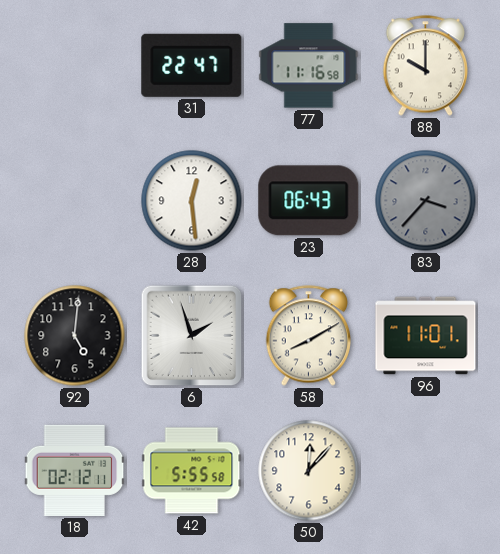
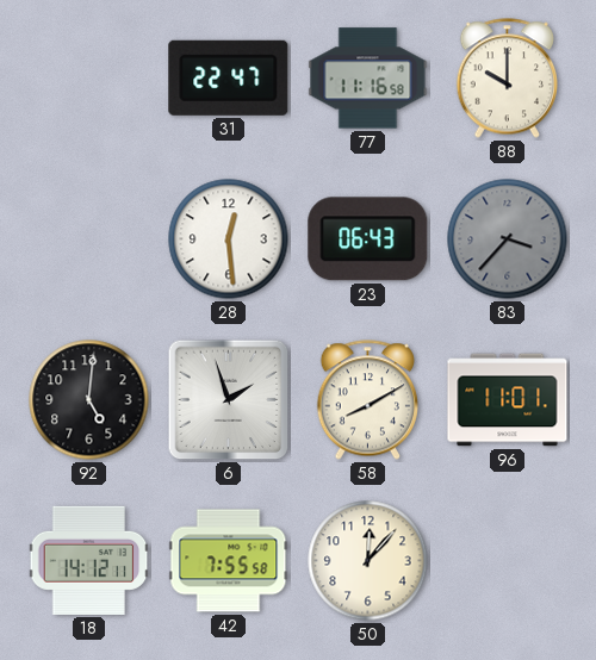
18: 02:12 -> 14:12 (89, 560)
42: 5:55 -> 7:55 (229, 561)
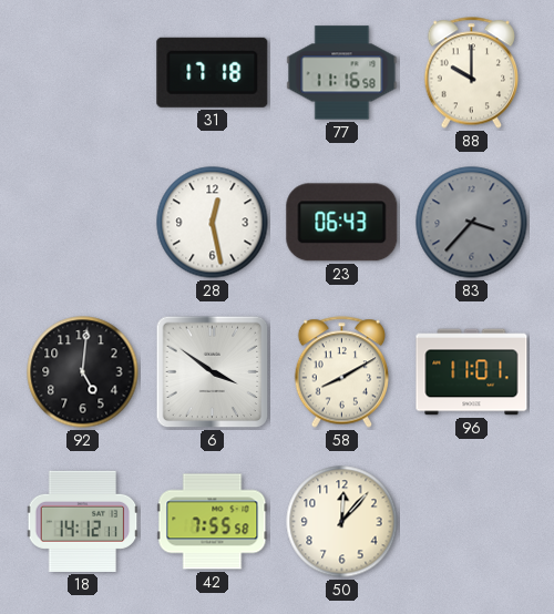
31: 22:47 -> 17:18 (213, 72)
28: 12:29 -> 12:28 (213, 223)
6: 1:57 -> 3:51 (213, 372)
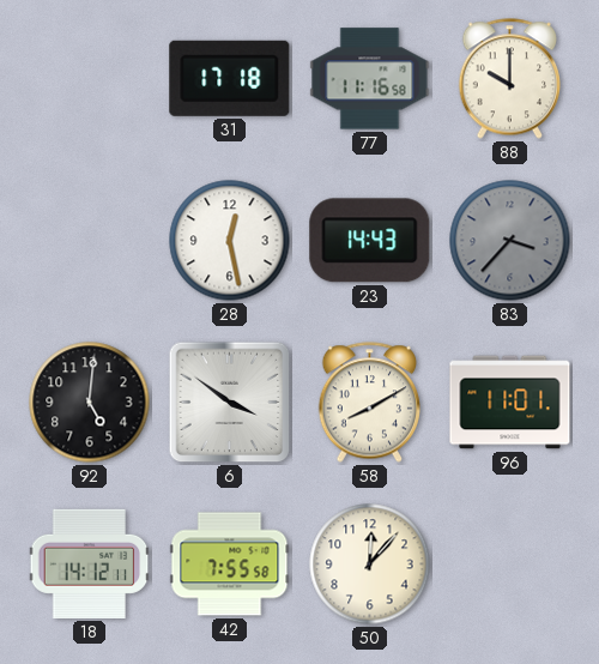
23: 06:43 -> 14:43 (370, 241)
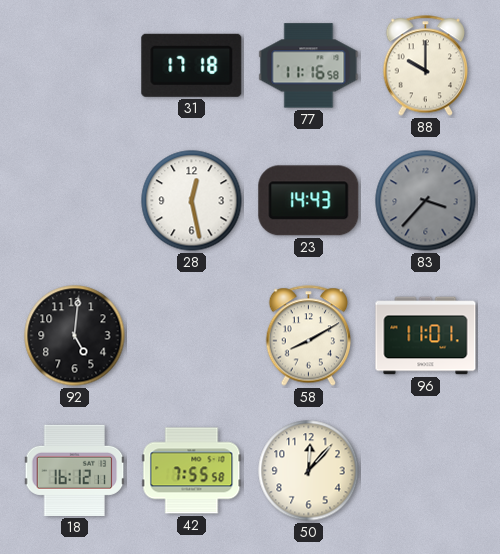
6: 3:51 -> none (230, 403)
18: 14:12 -> 16:12 (75, 470)
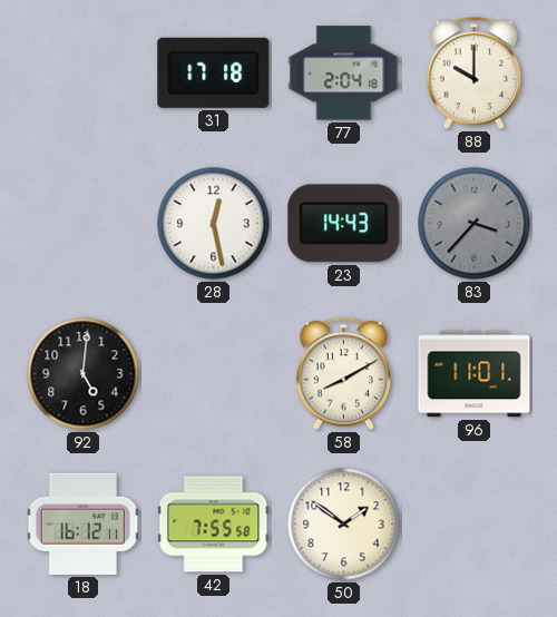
77: 11:16 -> 2:04 (344, 74)
50: 12:07 -> 1:51 (344, 525)
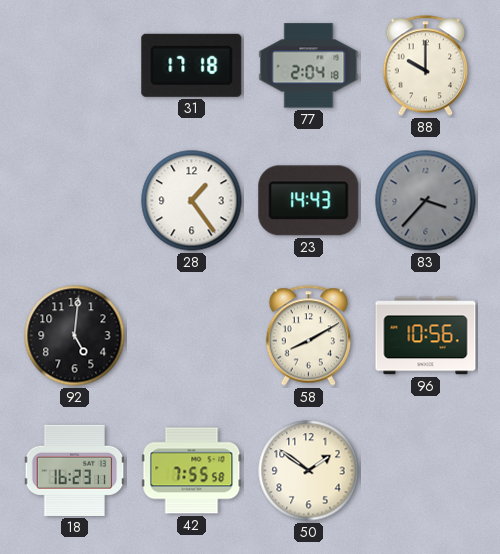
28: 12:28 -> 1:24 (192, 201)
96: 11:01 -> 10:56 (426, 336)
18: 16:12 -> 16:23 (75, 470)
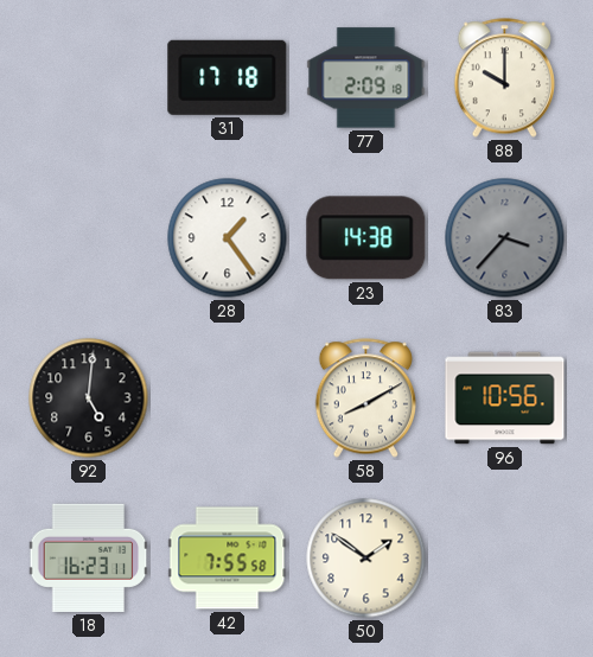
77: 2:04 -> 2:09 (366, 78)
23: 14:43 -> 14:38 (366, 238)
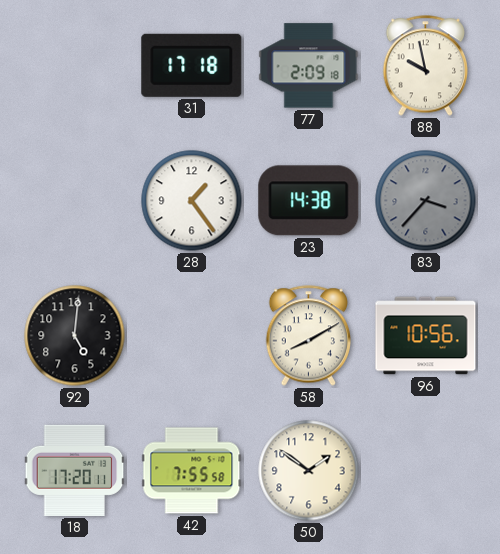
88: 10:00 -> 9:58 (425, 66)
18: 16:23 -> 17:20 (75, 470)
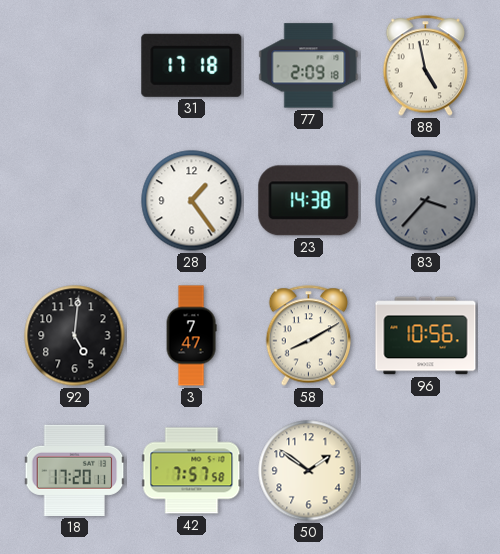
88: 9:58 -> 4:58 (425, 66)
3: none -> 7:47 (191, 336)
42: 7:55 -> 7:57 (192, 471)
